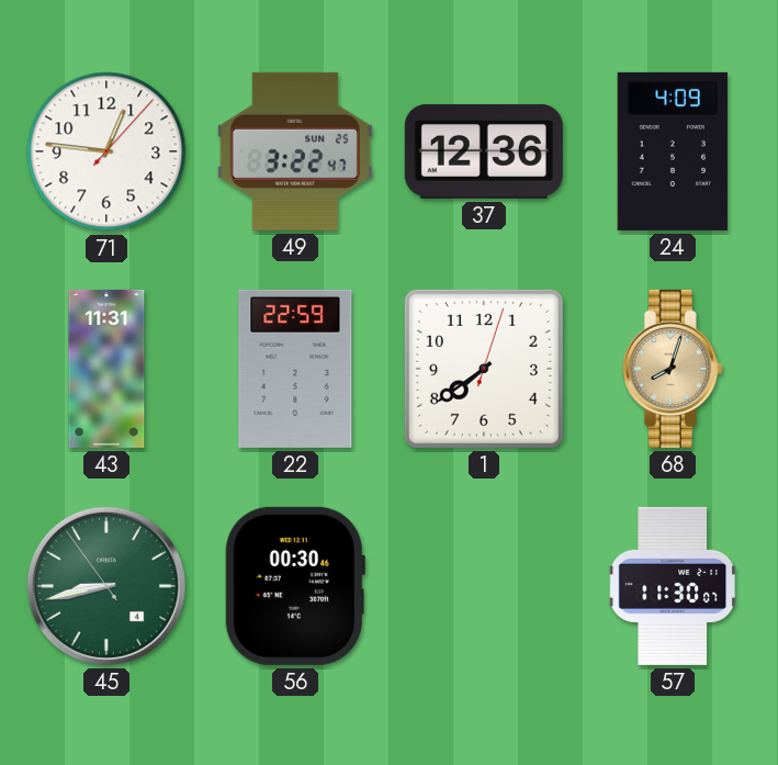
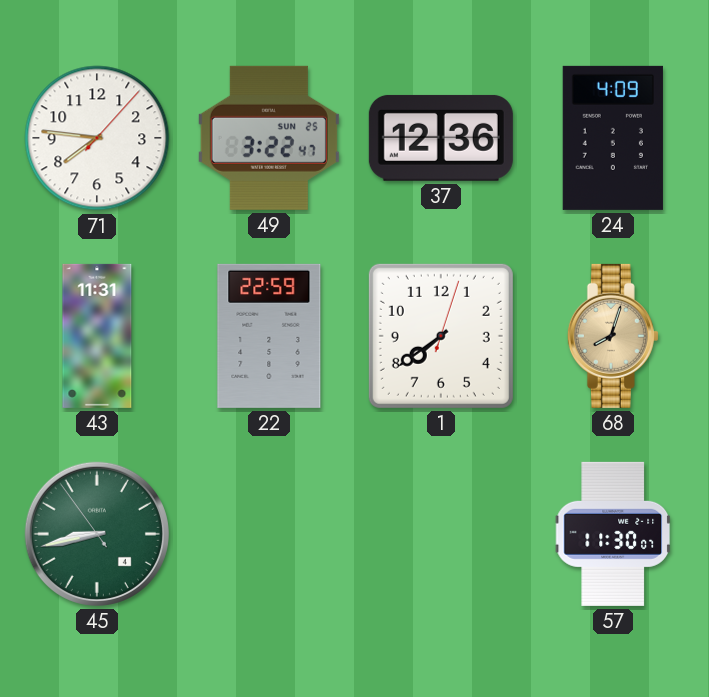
71: 12:46 -> 7:46 (97, 138)
56: 00:30 -> none (295, 586)
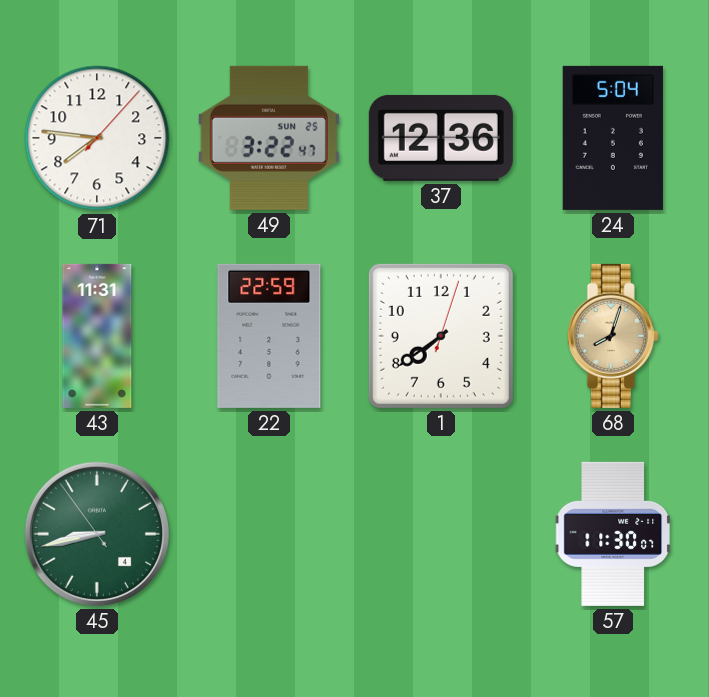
24: 4:09 -> 5:04 (613, 138)
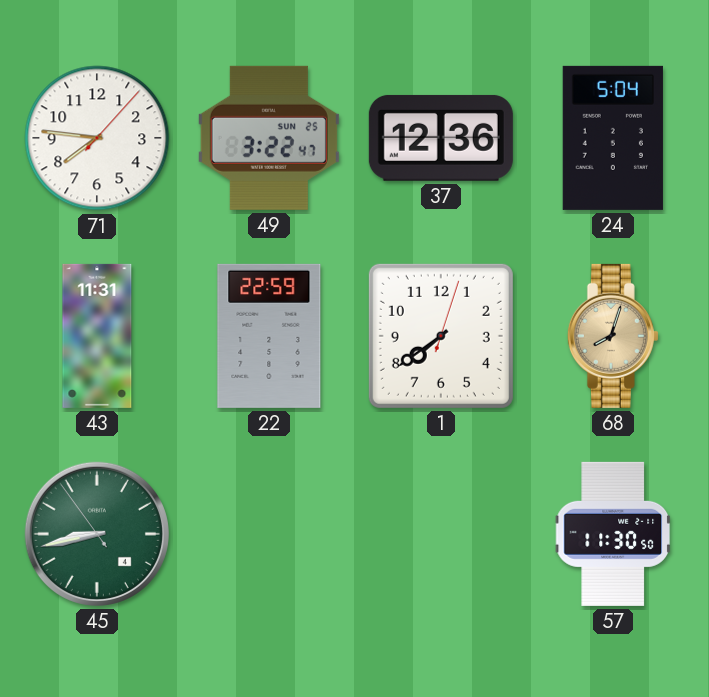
57: 11:30:07 -> 11:30:50 (613, 534)
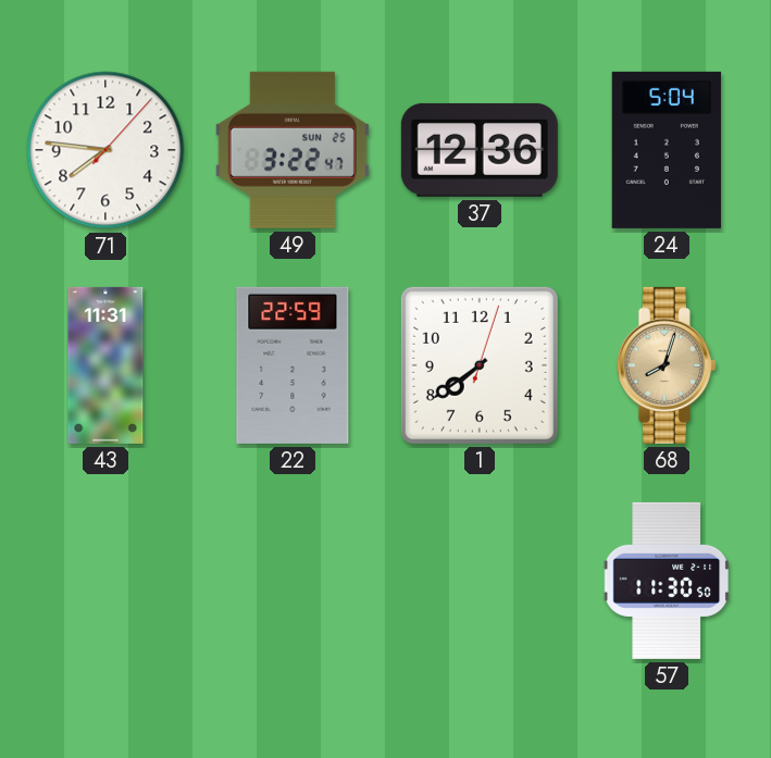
45: 8:42 -> none (97, 534)
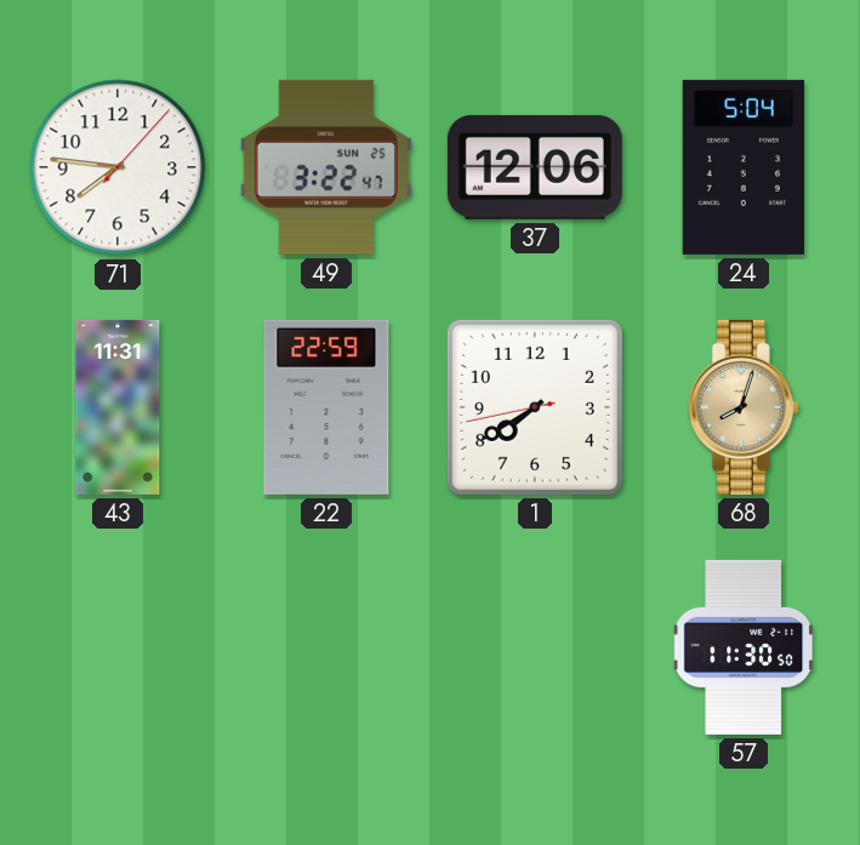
37: 12:36 -> 12:06 (535, 167)
1: 7:39:03 -> 7:39:43 (535, 407)
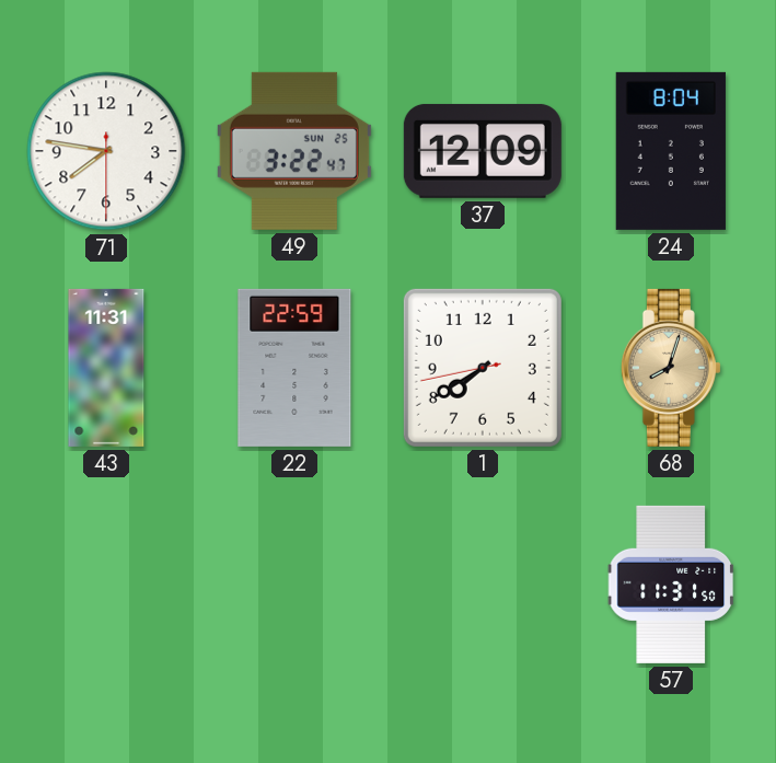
71: 7:46:07 -> 7:46:30 (106, 151)
37: 12:06 -> 12:09 (483, 151)
24: 5:04 -> 8:04 (671, 151)
57: 11:30 -> 11:31 (671, 585)
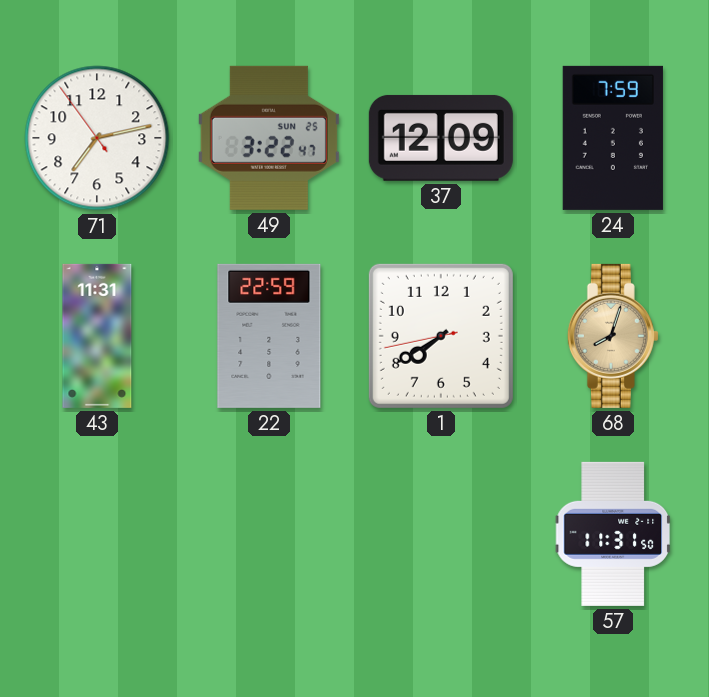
71: 7:46 -> 7:12 (97, 138)
24: 8:04 -> 7:59 (613, 138)
